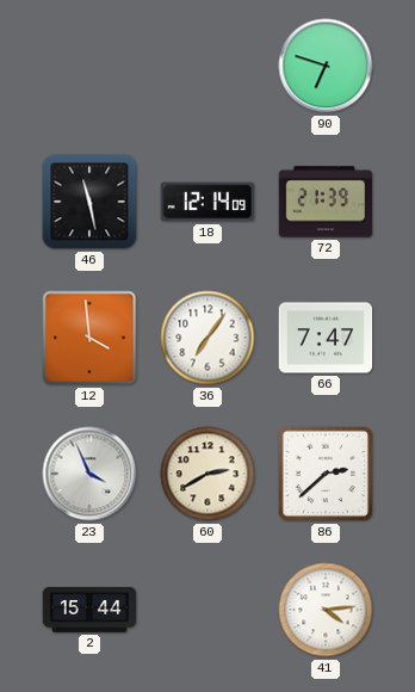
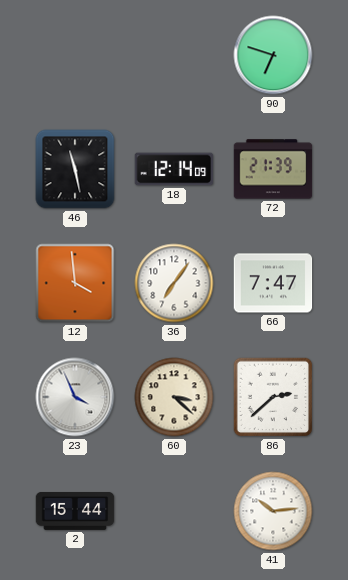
60: 2:40 -> 3:22 (174, 397)
41: 4:14 -> 10:14 (273, 511)
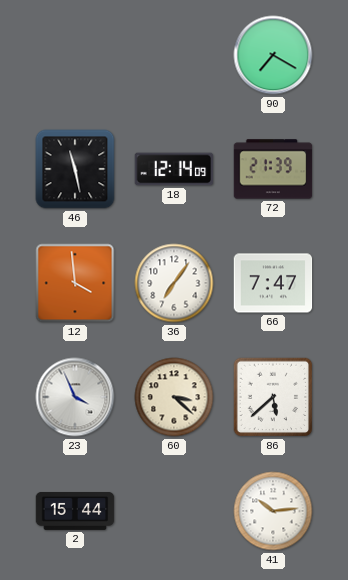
90: 6:48 -> 7:20 (273, 55)
86: 2:38 -> 5:38 (273, 397)
